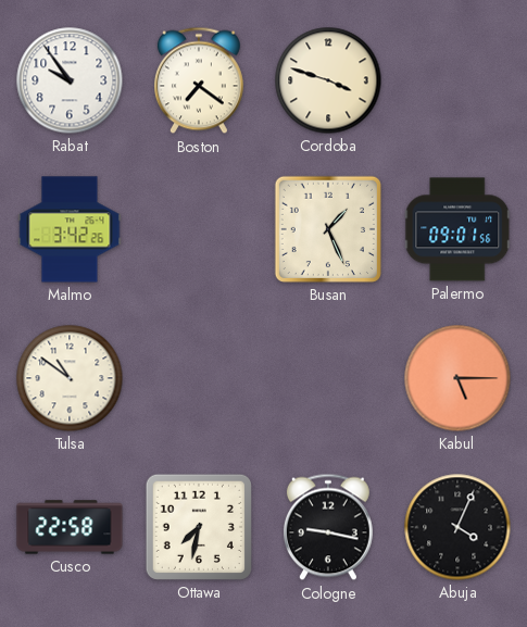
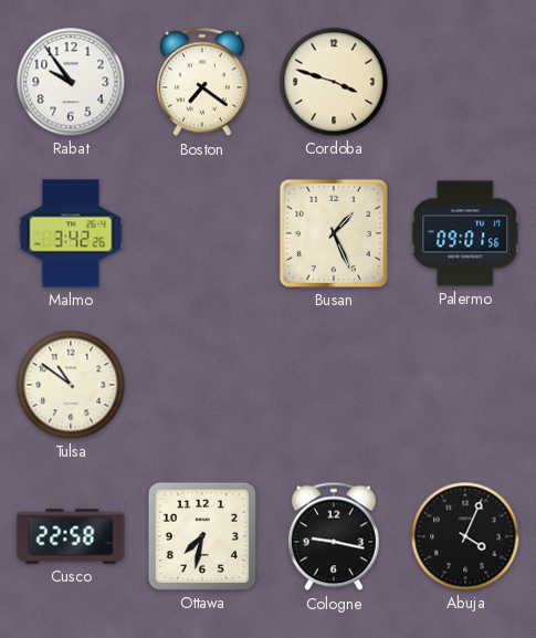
Kabul: 5:15 -> none (457, 378)
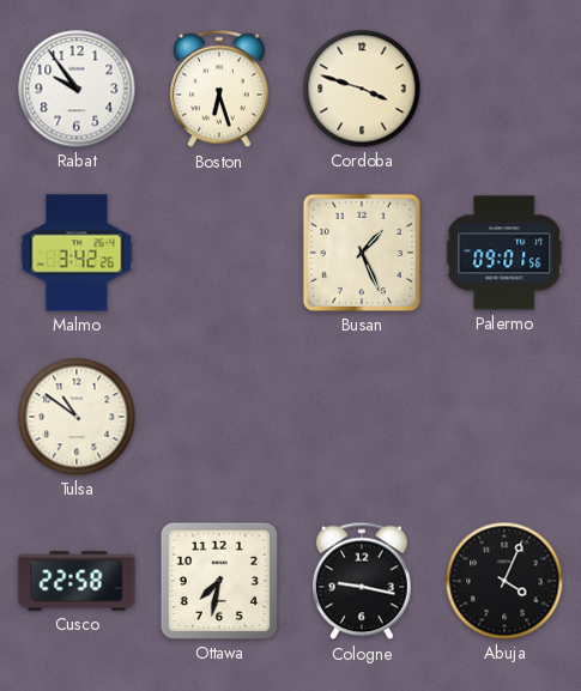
Boston: 7:21 -> 6:27 (219, 89)
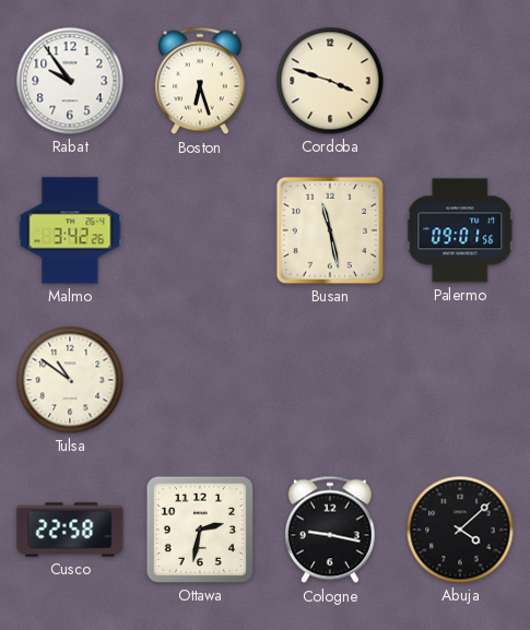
Busan: 1:26 -> 11:28 (330, 230)
Ottawa: 7:32 -> 2:32 (200, 530)
Abuja: 4:04 -> 4:08 (460, 530)
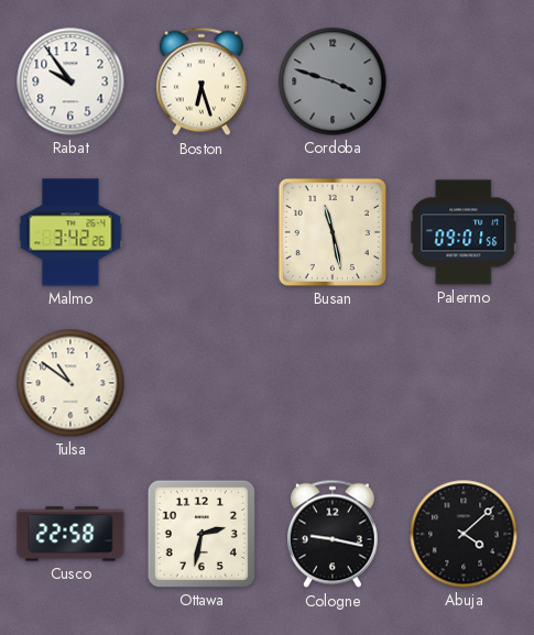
Cordoba dial: cream -> grey (333, 81)
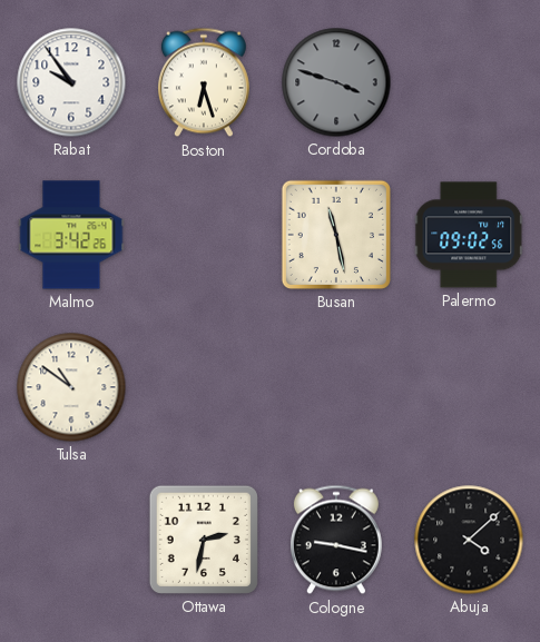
Palermo: 09:01 -> 09:02 (469, 235)
Cusco: 22:58 -> none (70, 534)
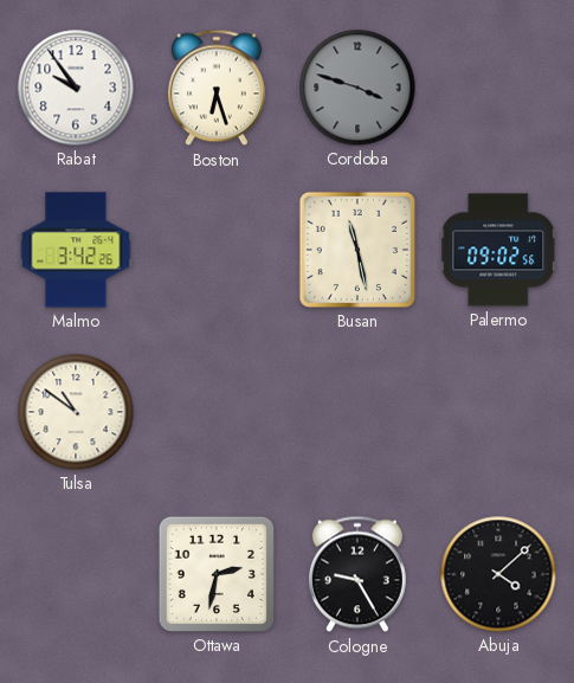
Cologne: 9:17 -> 9:25 (357, 574)
